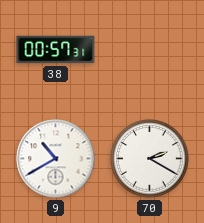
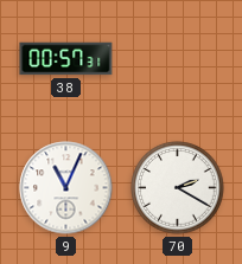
9: 10:40 -> 11:04 (66, 188)
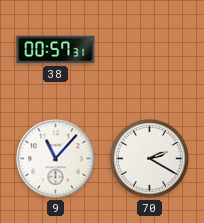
9: 11:04 -> 11:07 (56, 159)
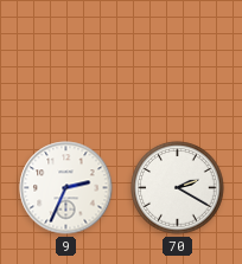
38: 00:57 -> none (56, 50)
9: 11:07 -> 2:34 (66, 188)
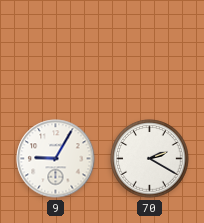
9: 2:34 -> 9:05 (56, 159)
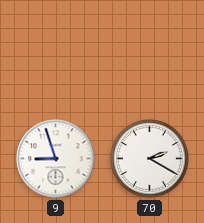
9: 9:05 -> 8:57 (56, 159)
